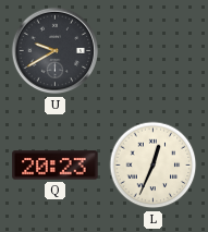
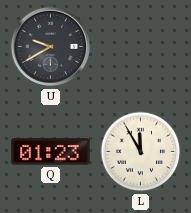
Q: 20:23 -> 01:23 (51, 152)
L: 12:34 -> 11:55 (141, 152)
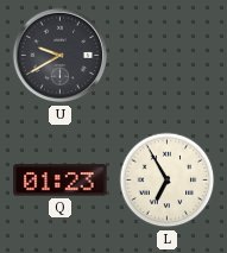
L: 11:55 -> 6:55 (168, 181)
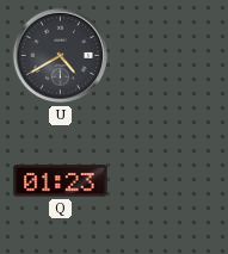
U: 9:40 -> 4:40 (61, 56)
L: 6:55 -> none (168, 181)
